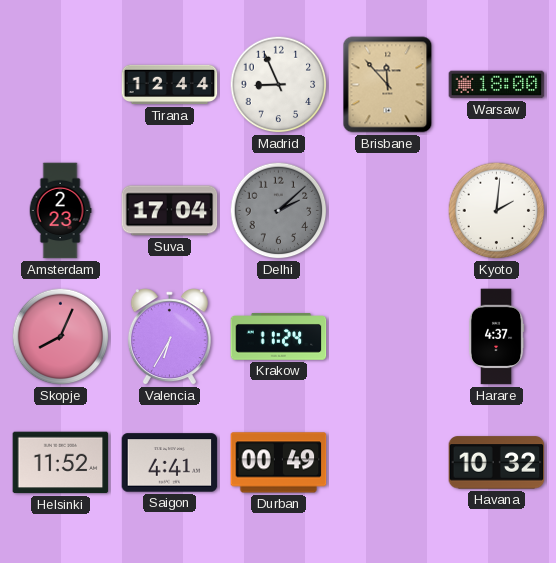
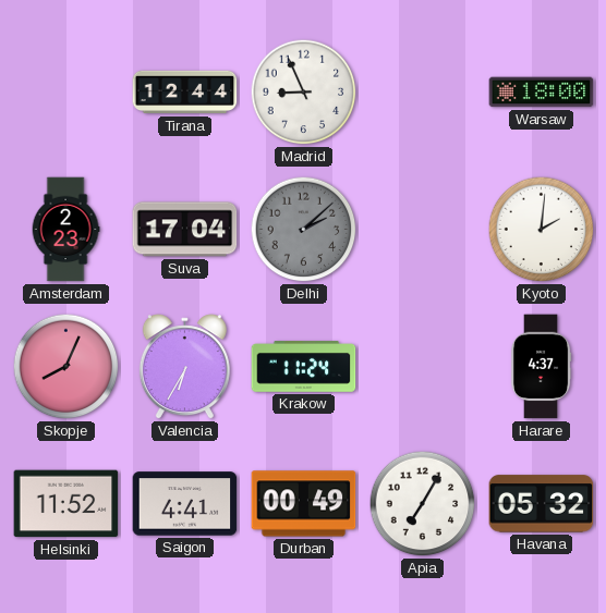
Brisbane: 11:53 -> none (388, 85)
Apia: none -> 7:05 (423, 504)
Havana: 10:32 -> 05:32 (542, 504)
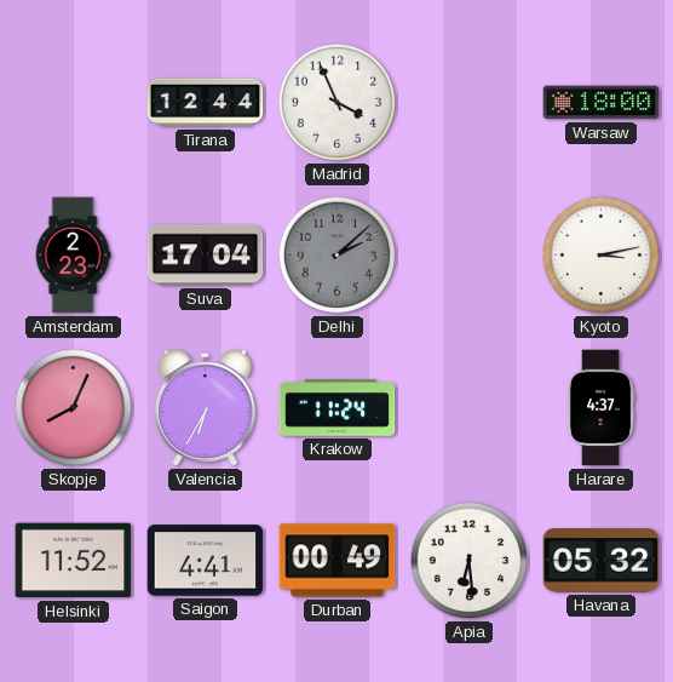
Madrid: 8:56 -> 3:56 (338, 103)
Kyoto: 2:01 -> 3:13 (602, 256)
Apia: 7:05 -> 6:29 (470, 561)
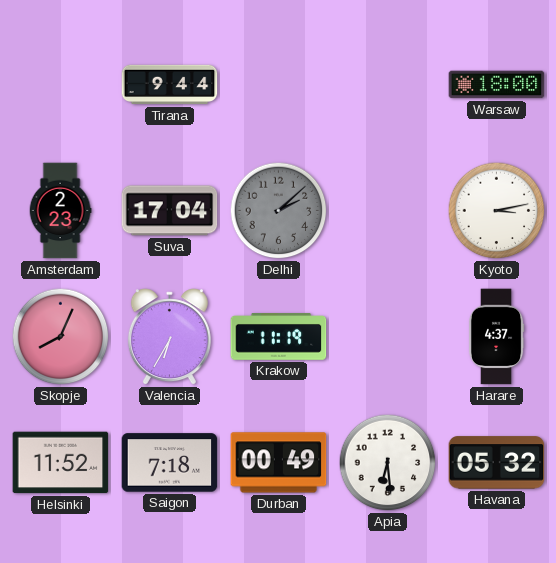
Tirana: 12:44 -> 9:44 (170, 85)
Madrid: 3:56 -> none (338, 103)
Krakow: 11:24 -> 11:19 (279, 337)
Saigon: 4:41 -> 7:18 (170, 463)
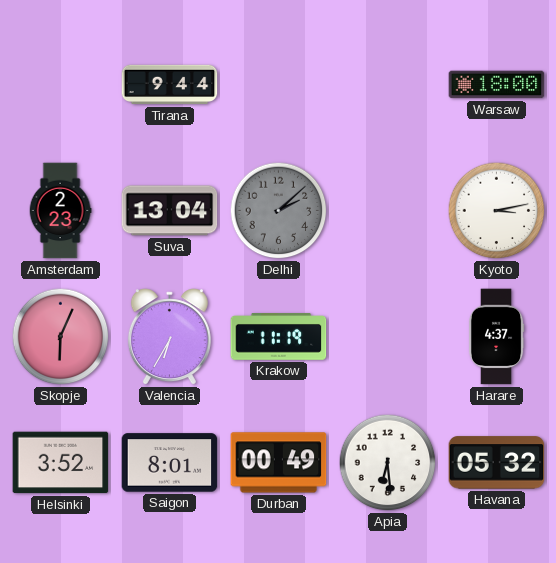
Suva: 17:04 -> 13:04 (170, 211)
Skopje: 8:04 -> 6:04 (61, 337)
Helsinki: 11:52 -> 3:52 (61, 463)
Saigon: 7:18 -> 8:01 (170, 463)
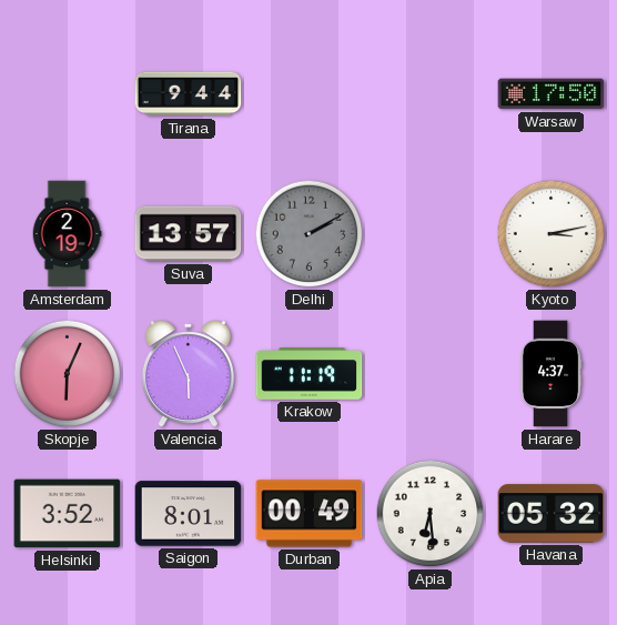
Warsaw: 18:00 -> 17:50 (552, 94)
Amsterdam: 2:23 -> 2:19 (67, 234)
Suva: 13:04 -> 13:57 (189, 234)
Delhi: 2:08 -> 2:10 (310, 234)
Valencia: 6:35 -> 5:56 (188, 374)
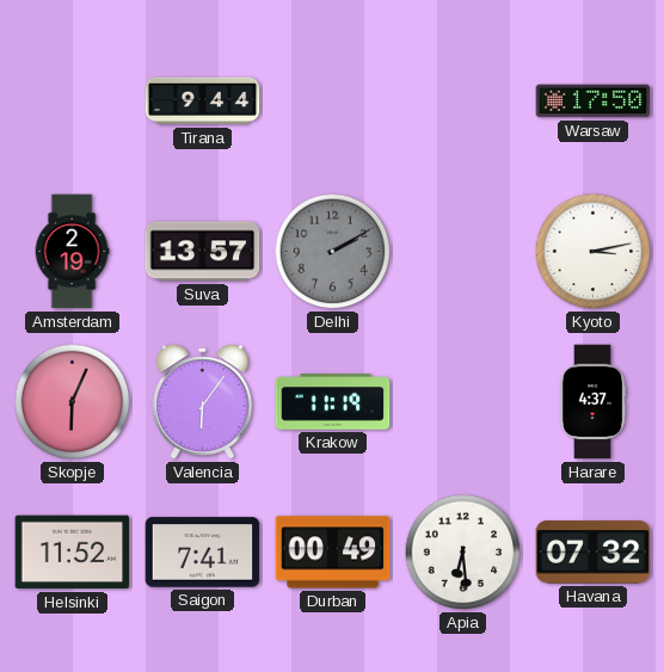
Valencia: 5:56 -> 6:06 (202, 402)
Helsinki: 3:52 -> 11:52 (73, 553)
Saigon: 8:01 -> 7:41 (203, 553)
Havana: 05:32 -> 07:32 (594, 553)
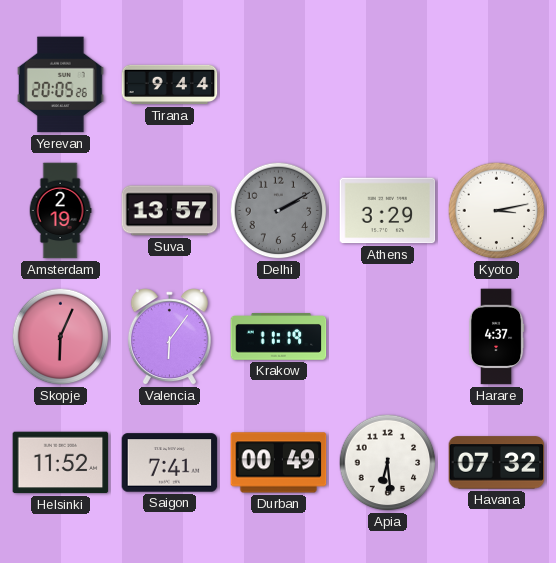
Yerevan: none -> 20:05 (60, 85)
Warsaw: 17:50 -> none (594, 101)
Athens: none -> 3:29 (388, 211)
